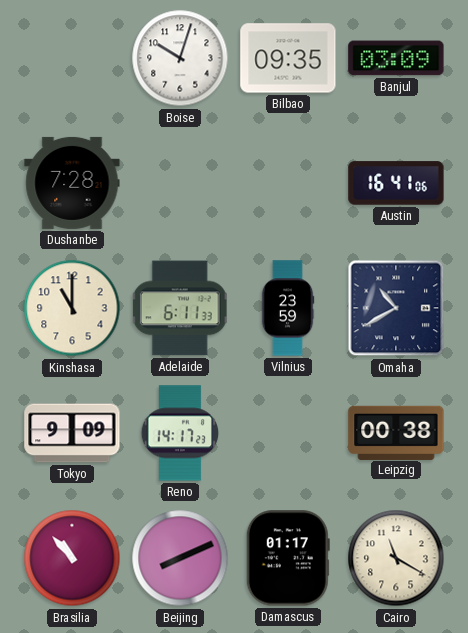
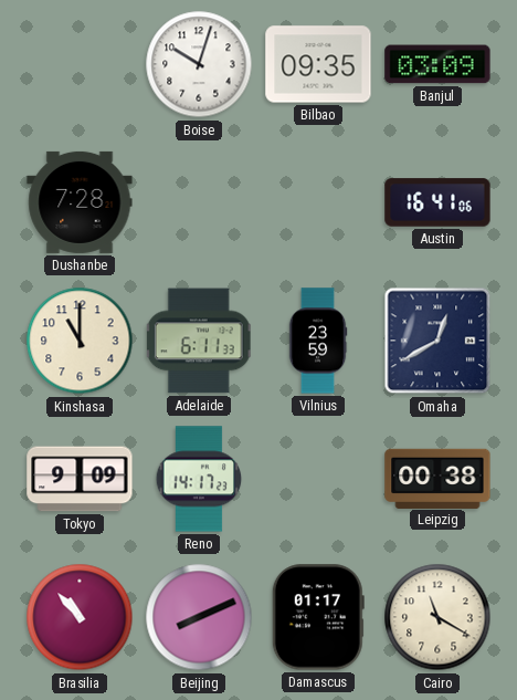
Omaha: 10:40 -> 12:40 (437, 341)
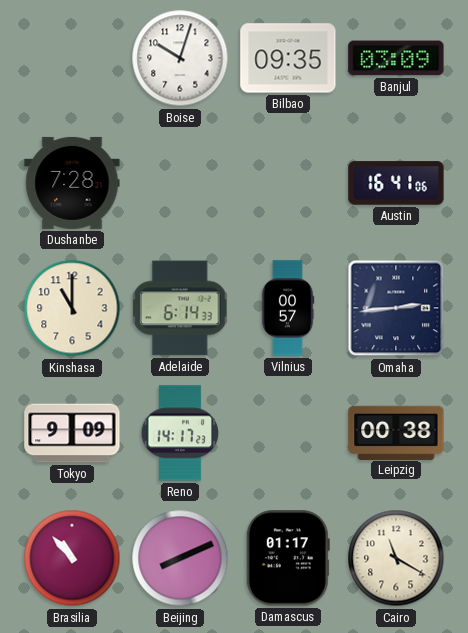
Adelaide: 6:11 -> 6:14 (180, 308)
Vilnius: 23:59 -> 00:57 (288, 308)
Omaha: 12:40 -> 2:44 (396, 308)
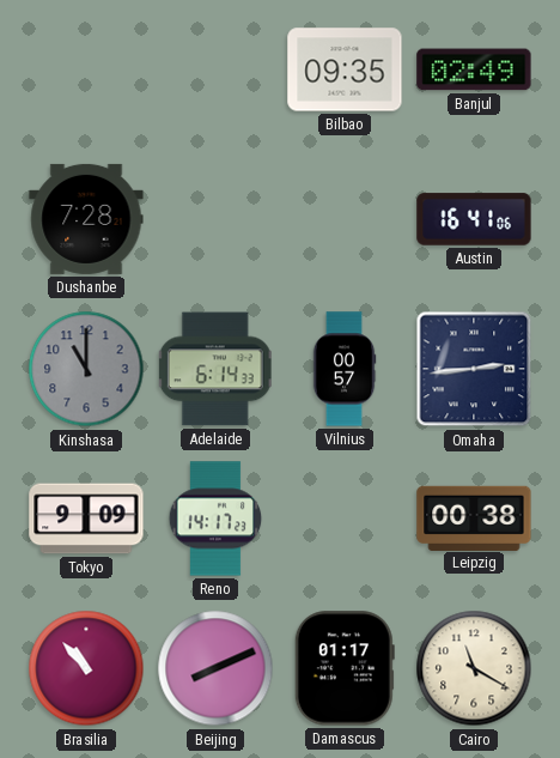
Boise: 10:03 -> none (180, 58)
Banjul: 03:09 -> 02:49 (474, 69)
Kinshasa dial: cream -> grey (86, 369)
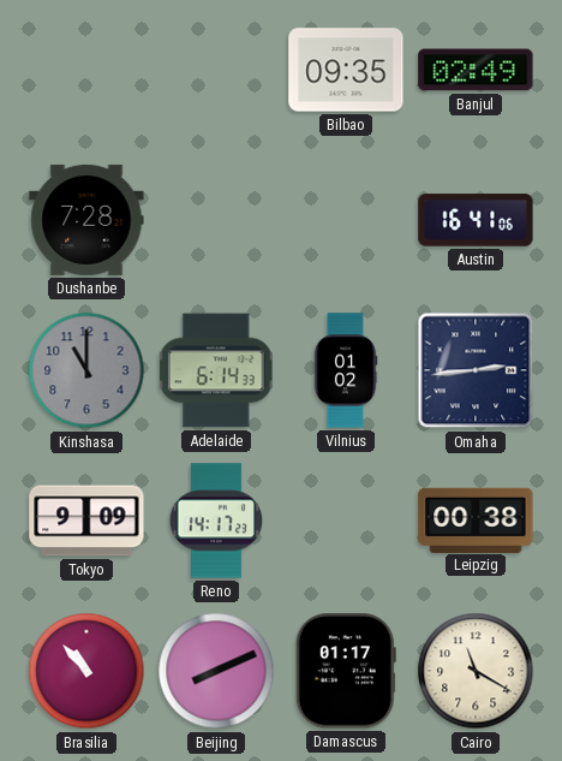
Vilnius: 00:57 -> 01:02 (346, 370)
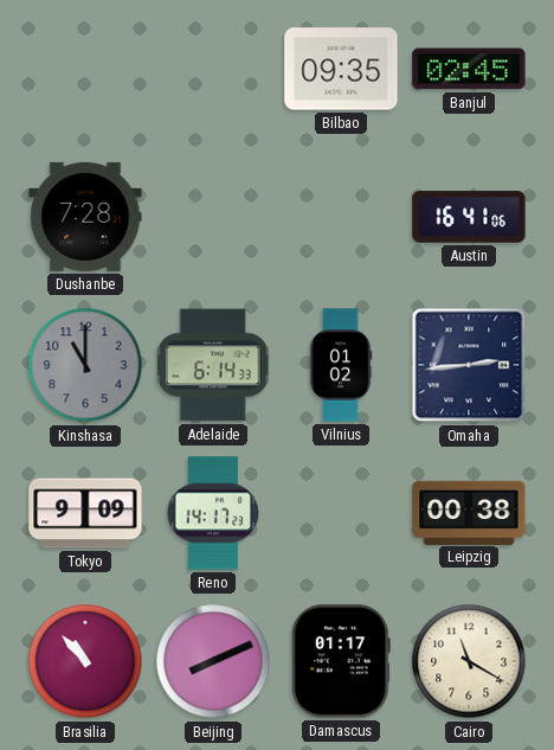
Banjul: 02:49 -> 02:45 (469, 69)
